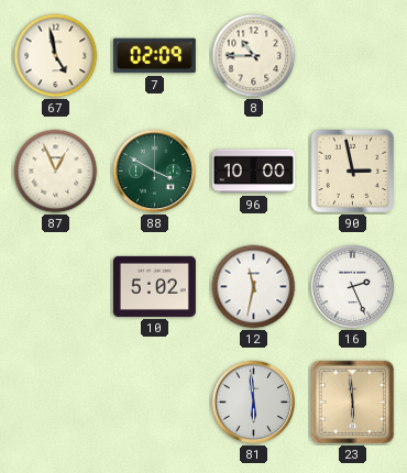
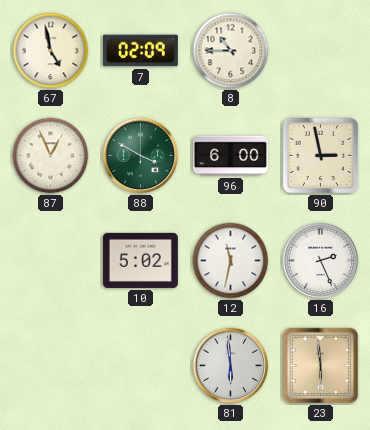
96: 10:00 -> 6:00 (230, 156)
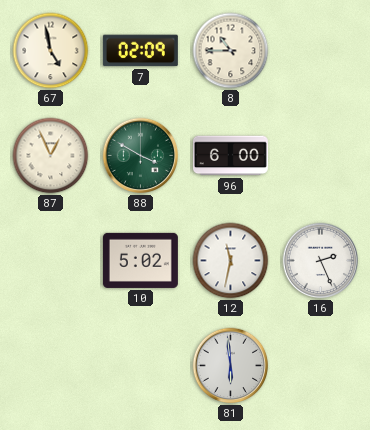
90: 2:58 -> none (321, 156)
23: 5:59 -> none (321, 366)
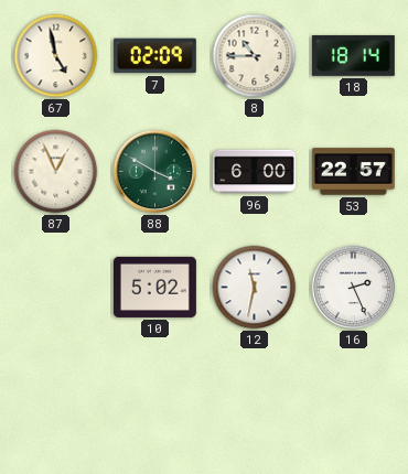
18: none -> 18:14 (353, 55)
53: none -> 22:57 (353, 172)
81: 5:59 -> none (231, 366)
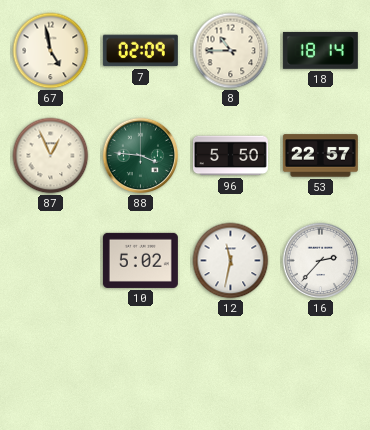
88: 3:50 -> 3:46 (141, 156)
96: 6:00 -> 5:50 (230, 156)
16: 2:26 -> 2:37 (321, 261)
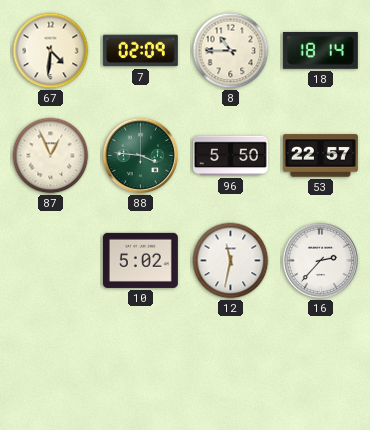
67: 4:58 -> 4:31 (51, 51)
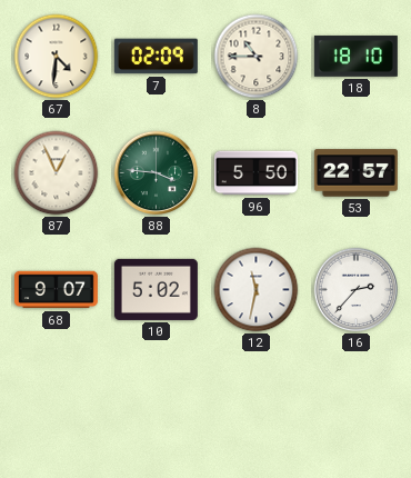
18: 18:14 -> 18:10 (355, 56)
68: none -> 9:07 (56, 290)
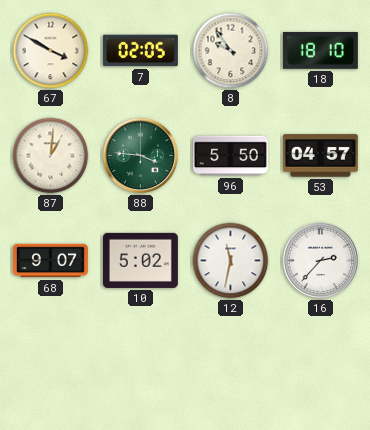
67: 4:31 -> 3:50 (51, 51)
7: 02:09 -> 02:05 (140, 51)
8: 10:45 -> 9:54 (231, 51)
87: 12:56 -> 1:01 (51, 156)
53: 22:57 -> 04:57 (320, 156)
